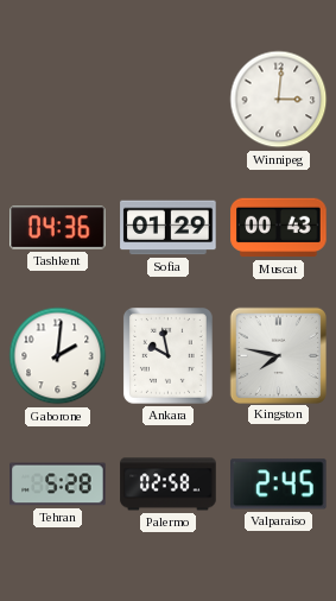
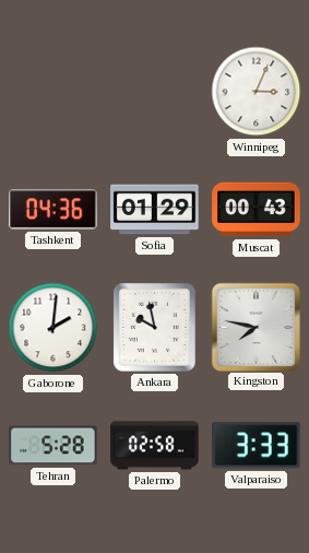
Winnipeg: 3:01 -> 3:04 (257, 92)
Valparaiso: 2:45 -> 3:33 (257, 446)
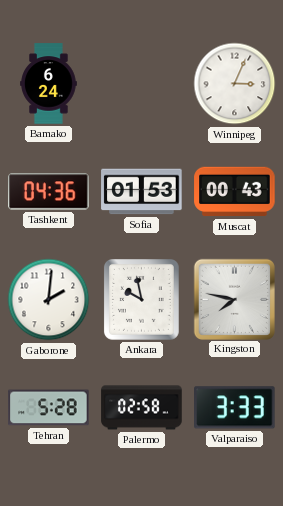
Bamako: none -> 6:24 (49, 84)
Sofia: 01:29 -> 01:53 (142, 192)
